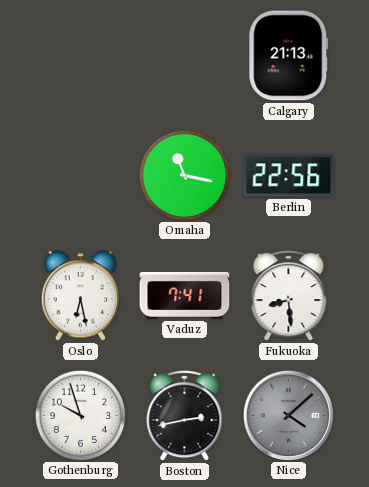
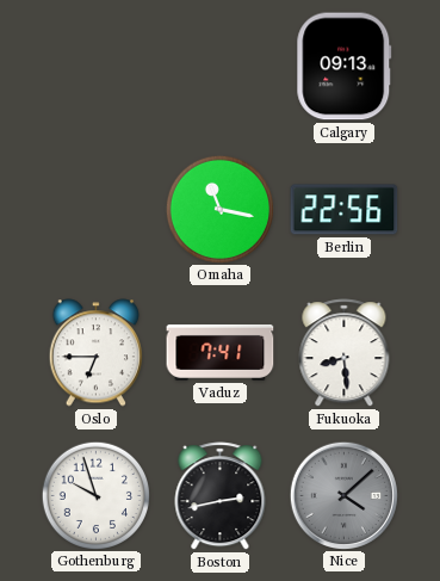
Calgary: 21:13 -> 09:13 (345, 67)
Oslo: 6:28 -> 6:45 (95, 353)
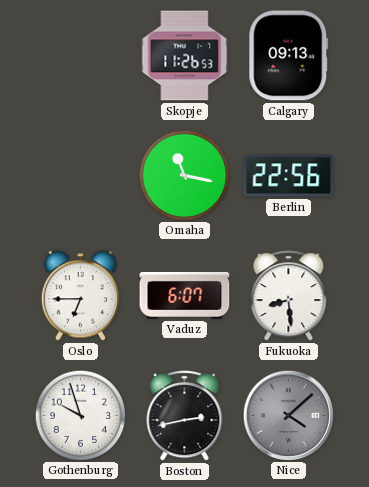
Skopje: none -> 11:26 (185, 56)
Vaduz: 7:41 -> 6:07 (185, 295)
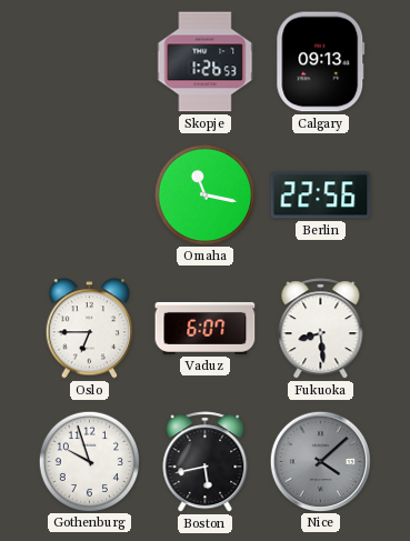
Skopje: 11:26 -> 1:26 (206, 62)
Boston: 2:43 -> 5:43 (206, 462)
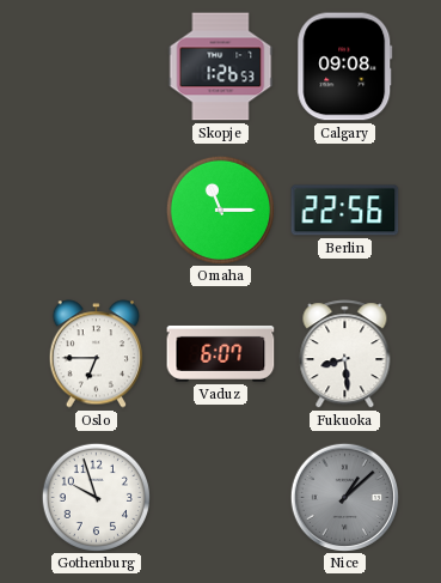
Calgary: 09:13 -> 09:08 (345, 67)
Omaha: 11:17 -> 11:15 (220, 209)
Boston: 5:43 -> none (206, 462)
Nice: 4:08 -> 1:08 (344, 497)
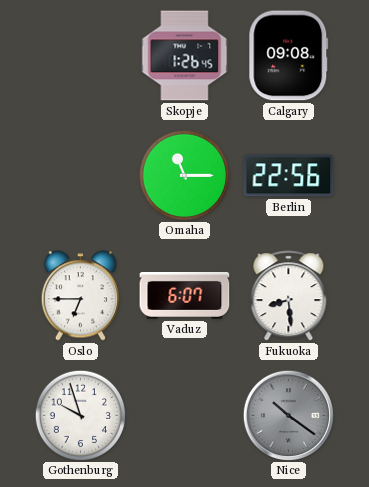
Skopje: 1:26:53 -> 1:26:45 (185, 56)
Nice: 1:08 -> 10:21 (288, 415)
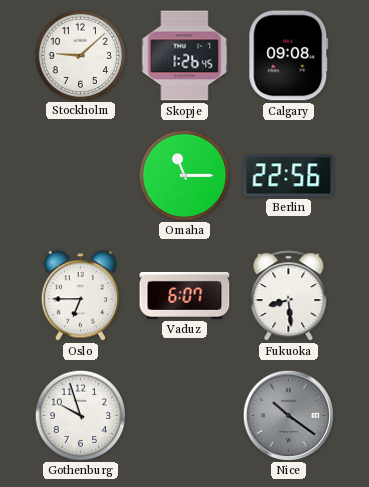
Stockholm: none -> 9:08 (80, 55)
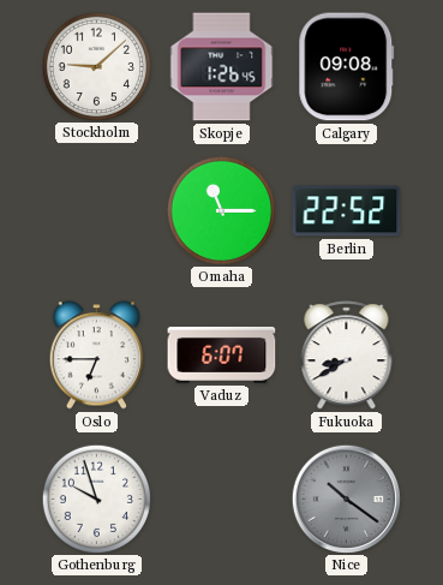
Berlin: 22:56 -> 22:52 (347, 211)
Fukuoka: 8:29 -> 8:40 (347, 356)
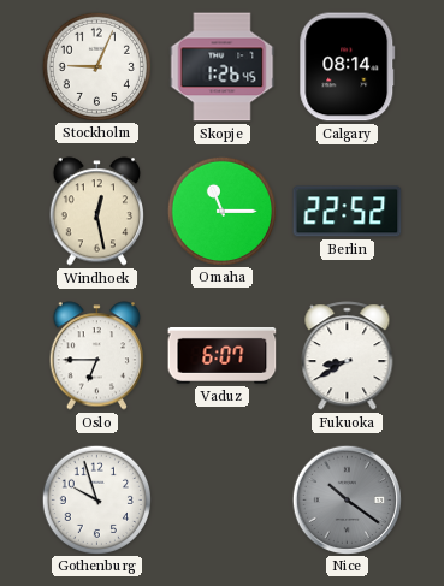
Stockholm: 9:08 -> 9:04 (96, 66)
Calgary: 09:08 -> 08:14 (348, 67)
Windhoek: none -> 12:28 (96, 212)
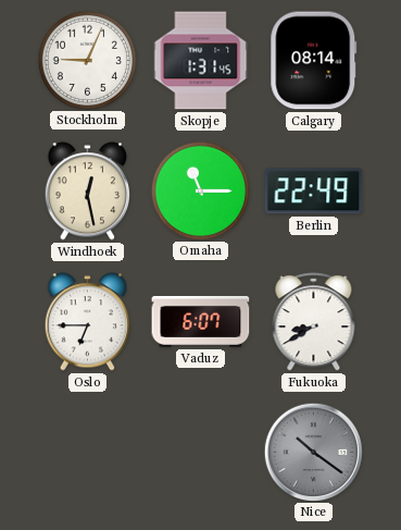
Skopje: 1:26 -> 1:31 (201, 61)
Berlin: 22:52 -> 22:49 (314, 192)
Gothenburg: 9:57 -> none (96, 499)
